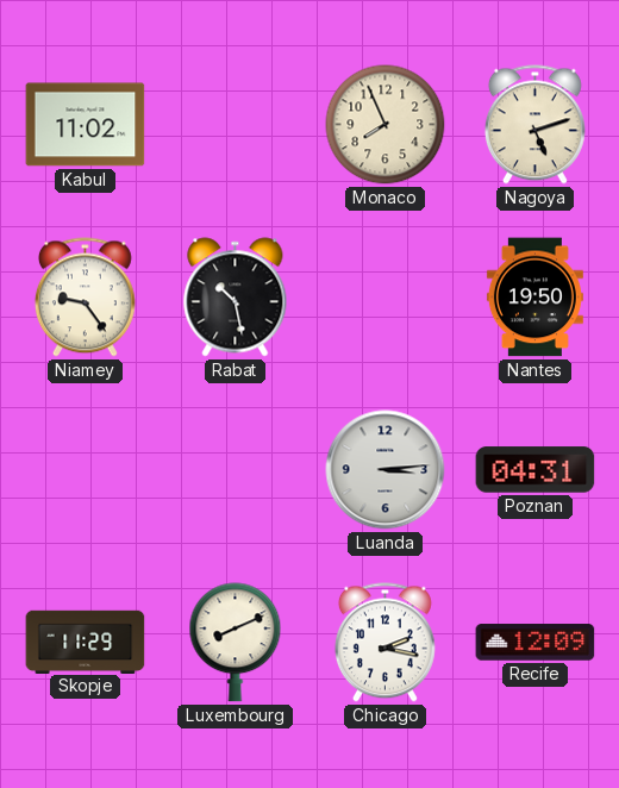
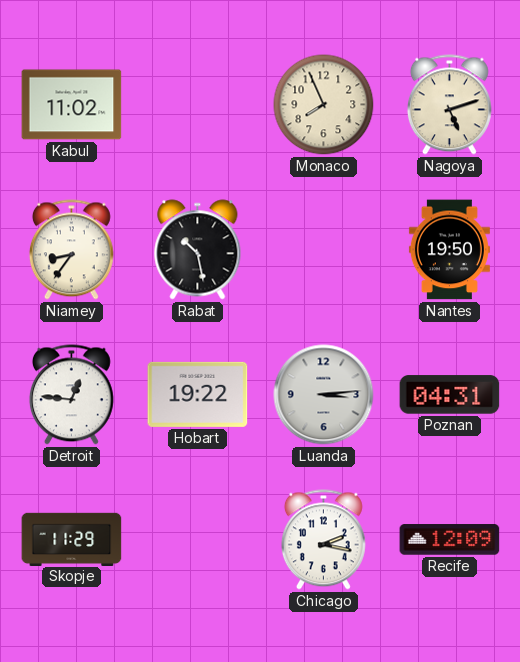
Niamey: 9:24 -> 8:36 (71, 250)
Detroit: none -> 12:46 (71, 395)
Hobart: none -> 19:22 (198, 394)
Luxembourg: 8:11 -> none (236, 643)
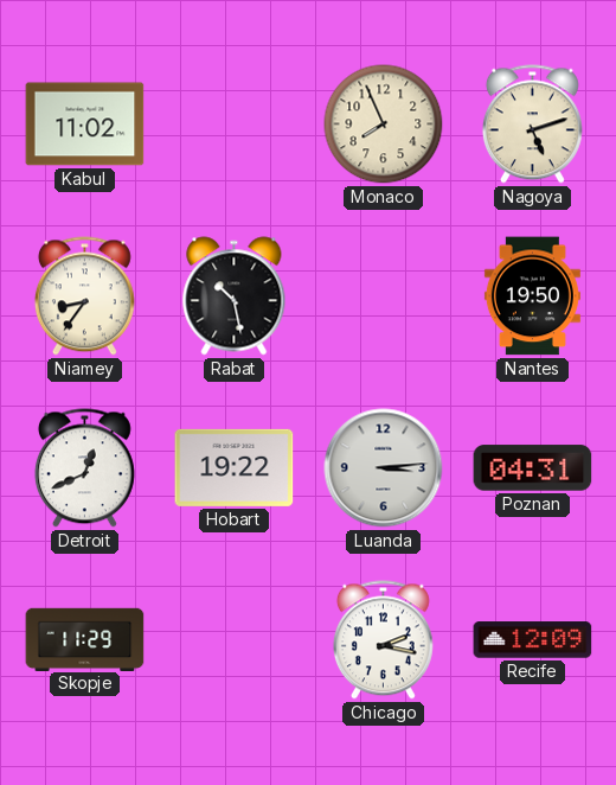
Detroit: 12:46 -> 12:41 (84, 468)
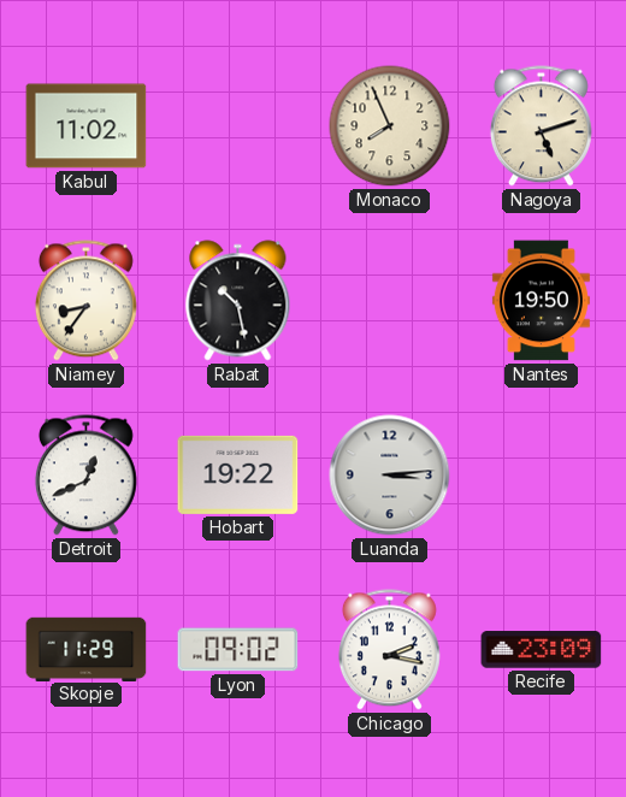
Poznan: 04:31 -> none (533, 468)
Lyon: none -> 09:02 (238, 650)
Recife: 12:09 -> 23:09 (542, 650)
